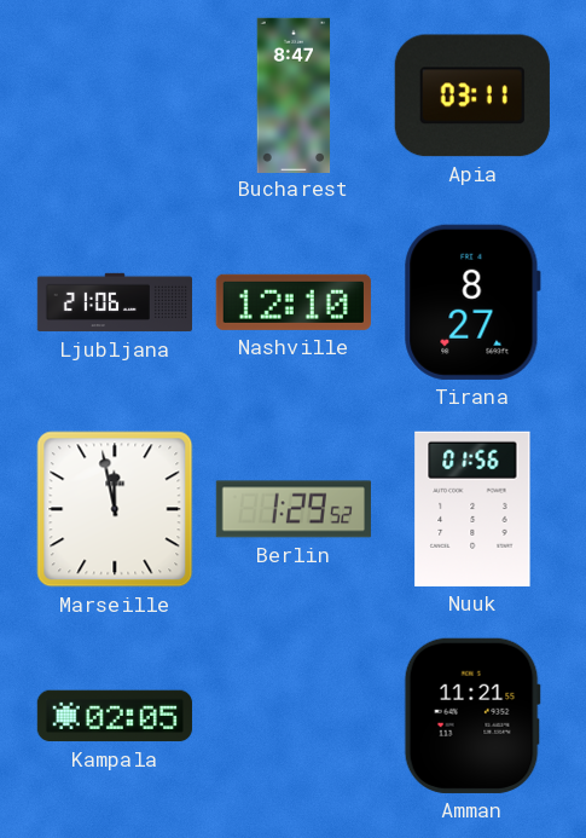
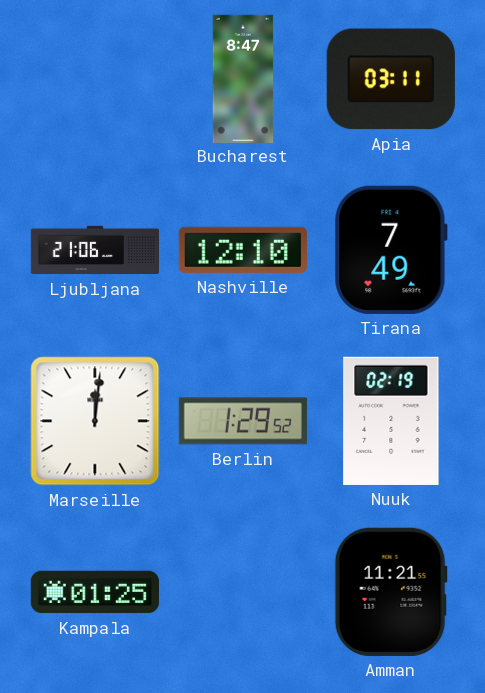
Tirana: 8:27 -> 7:49 (391, 250)
Marseille: 11:58 -> 12:01 (95, 421)
Nuuk: 01:56 -> 02:19 (391, 421)
Kampala: 02:05 -> 01:25 (95, 592)
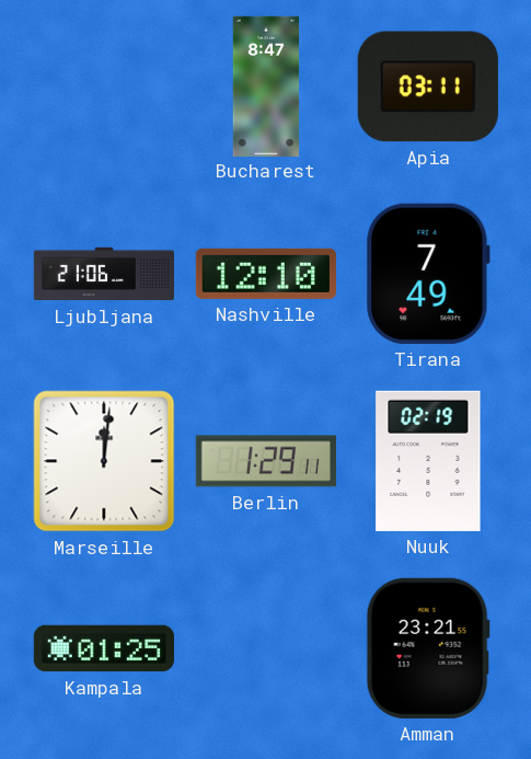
Berlin: 1:29:52 -> 1:29:11 (266, 461)
Amman: 11:21 -> 23:21 (428, 648)
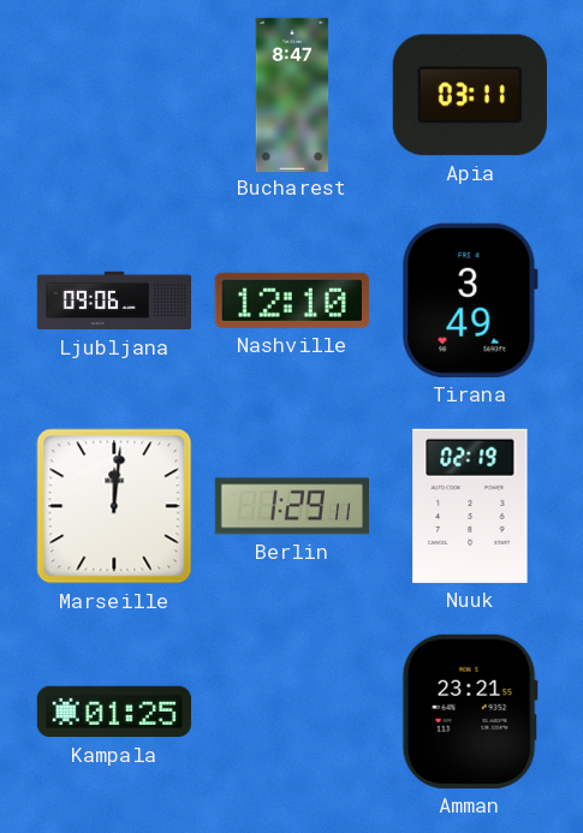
Ljubljana: 21:06 -> 09:06 (113, 301)
Tirana: 7:49 -> 3:49 (470, 301)
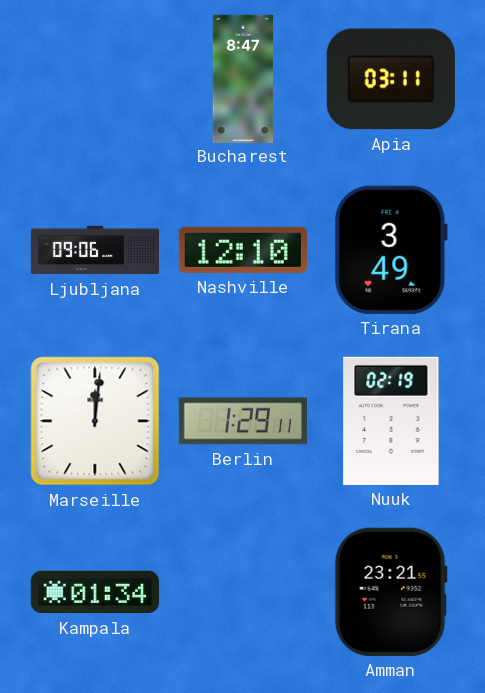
Kampala: 01:25 -> 01:34 (95, 592)
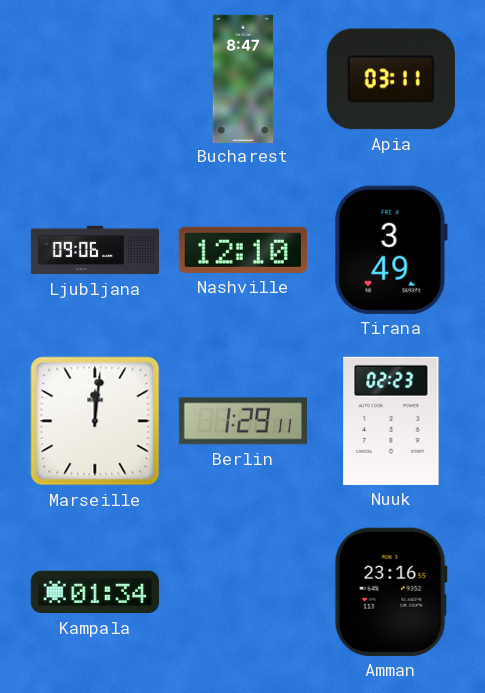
Nuuk: 02:19 -> 02:23 (391, 421)
Amman: 23:21 -> 23:16 (391, 592)
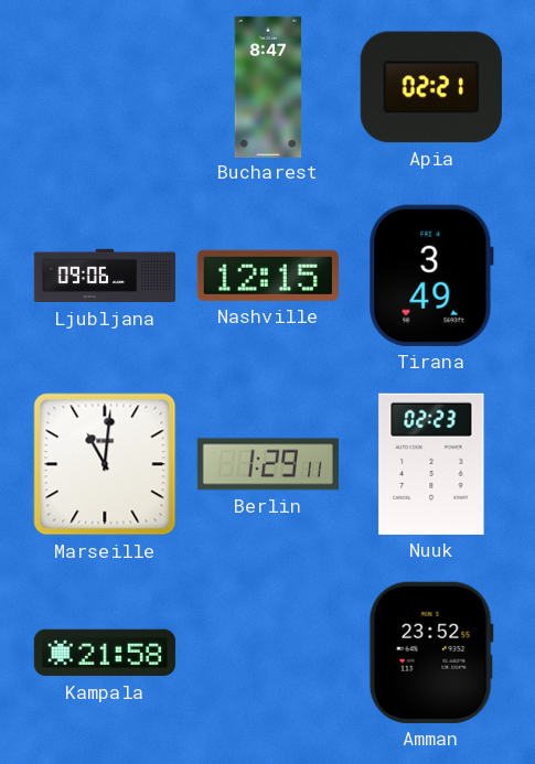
Apia: 03:11 -> 02:21 (431, 87)
Nashville: 12:10 -> 12:15 (268, 276)
Marseille: 12:01 -> 11:01 (105, 464)
Kampala: 01:34 -> 21:58 (105, 653)
Amman: 23:16 -> 23:52 (431, 653)
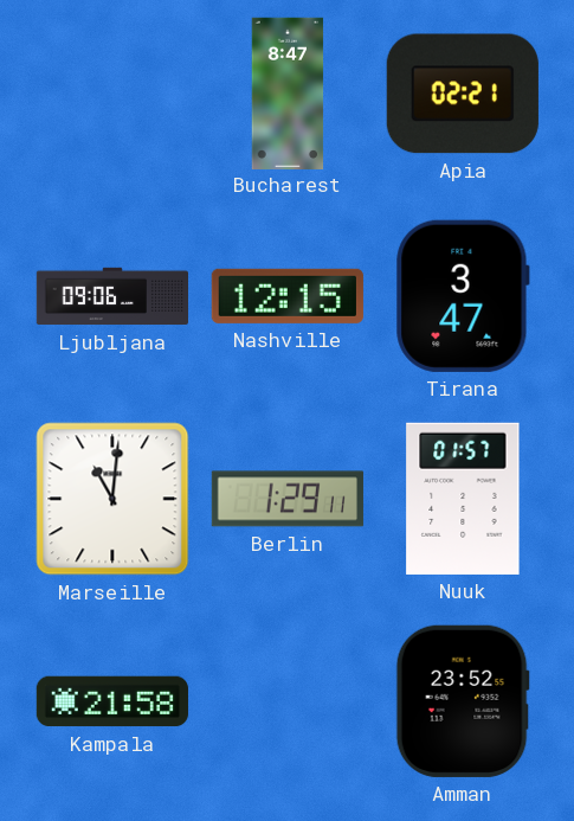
Tirana: 3:49 -> 3:47 (463, 296)
Nuuk: 02:23 -> 01:57 (463, 499)
